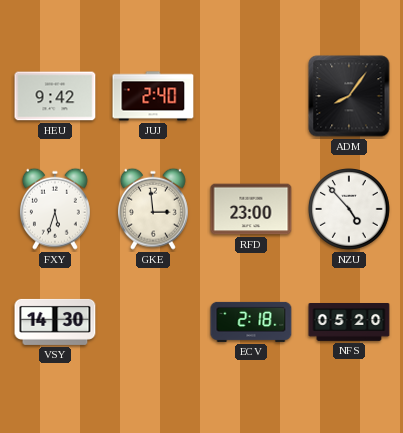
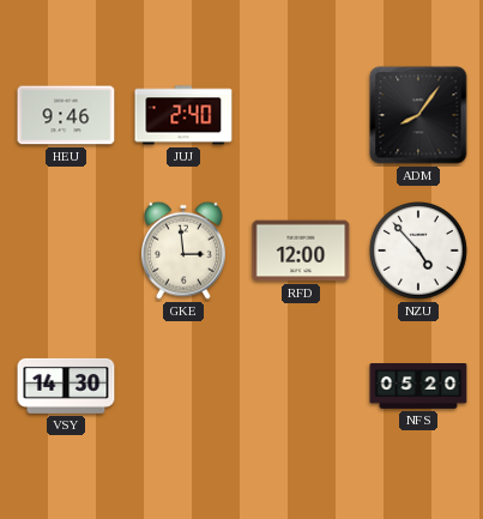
HEU: 9:42 -> 9:46 (66, 115)
FXY: 5:33 -> none (55, 209)
RFD: 23:00 -> 12:00 (301, 251)
ECV: 2:18 -> none (251, 322)
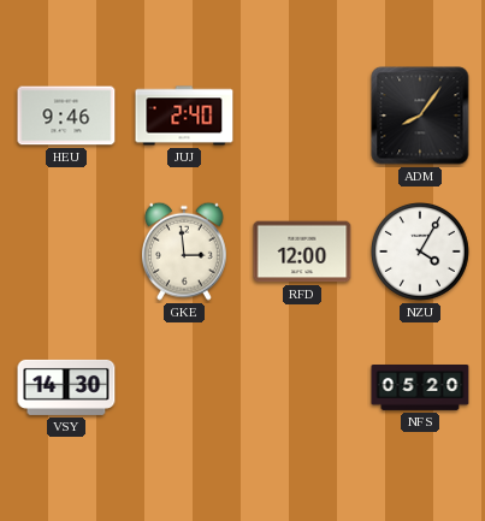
NZU: 4:53 -> 4:05 (421, 253)
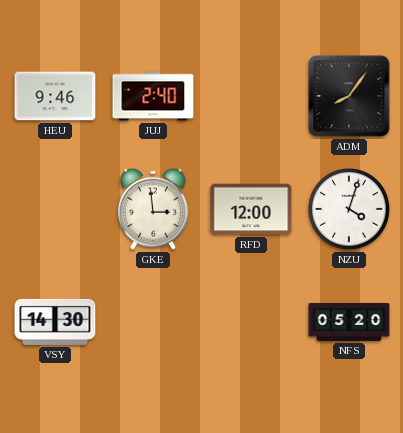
NZU: 4:05 -> 4:03 (350, 210)
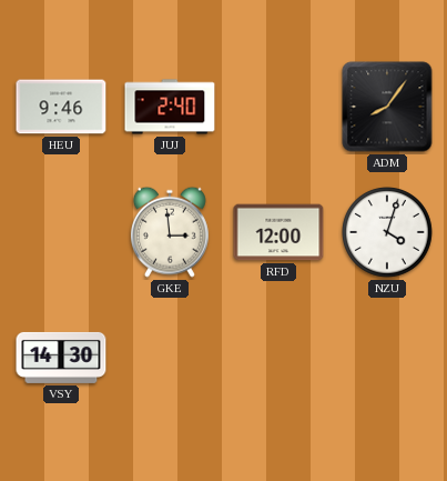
NFS: 05:20 -> none (349, 323)
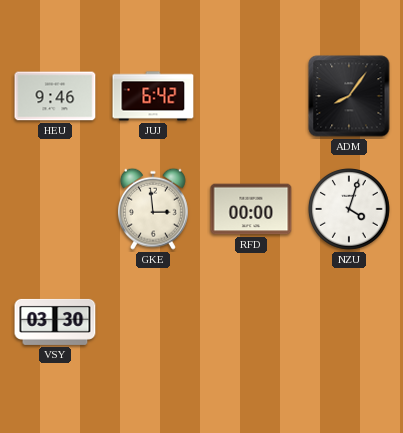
JUJ: 2:40 -> 6:42 (153, 96)
RFD: 12:00 -> 00:00 (251, 209)
VSY: 14:30 -> 03:30 (55, 322)
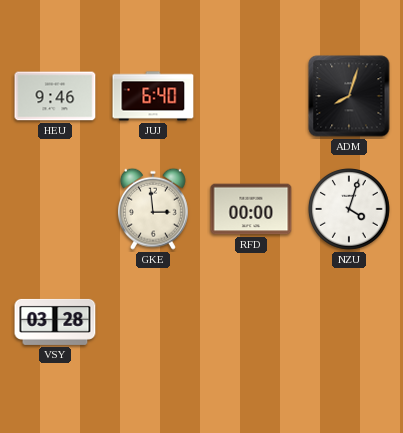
JUJ: 6:42 -> 6:40 (153, 96)
ADM: 8:06 -> 8:03 (349, 96)
VSY: 03:30 -> 03:28 (55, 322)
